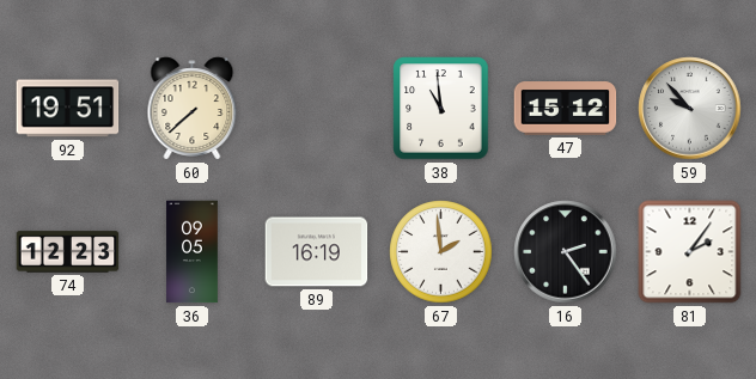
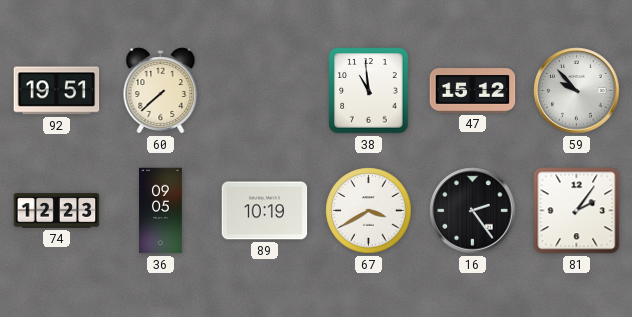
89: 16:19 -> 10:19 (265, 211)
67: 1:59 -> 3:40 (369, 211)
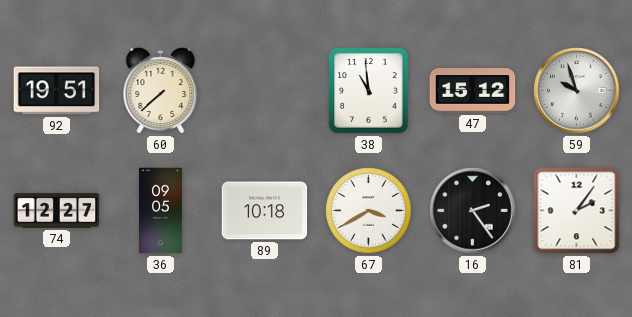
59: 9:53 -> 9:57 (577, 91)
74: 12:23 -> 12:27 (57, 211)
89: 10:19 -> 10:18 (265, 211)
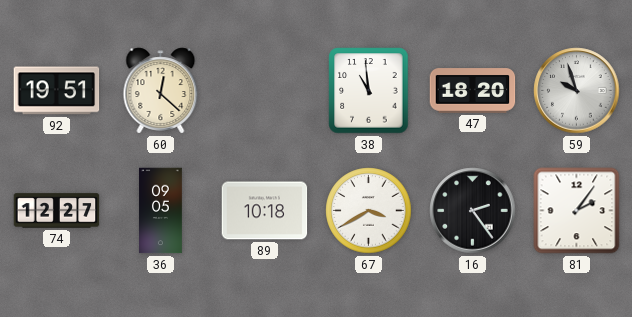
60: 7:38 -> 12:22 (161, 91)
47: 15:12 -> 18:20 (473, 91)
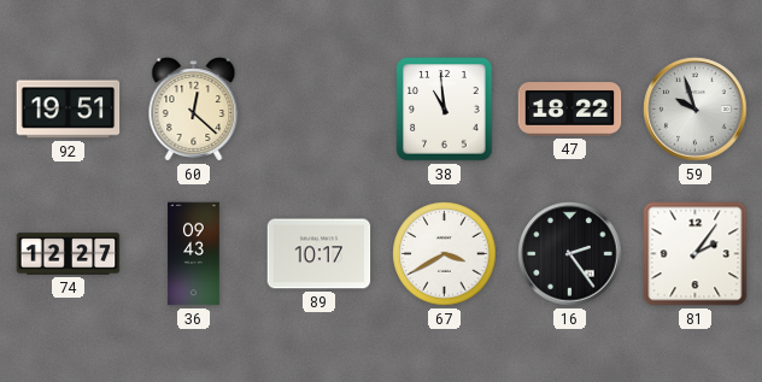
47: 18:20 -> 18:22 (570, 110)
36: 09:05 -> 09:43 (194, 254)
89: 10:18 -> 10:17 (320, 254)
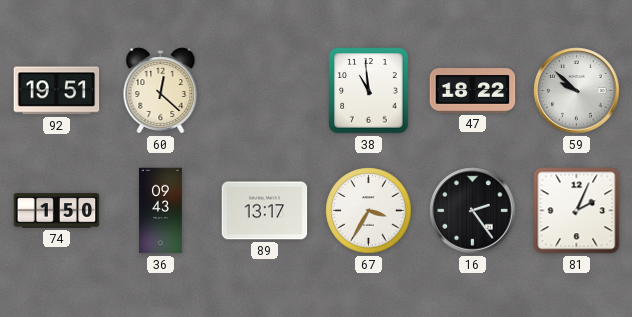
59: 9:57 -> 9:52 (577, 91)
74: 12:27 -> 1:50 (57, 211)
89: 10:17 -> 13:17 (265, 211)
67: 3:40 -> 3:35 (369, 211)
81: 2:06 -> 2:04 (577, 211)
